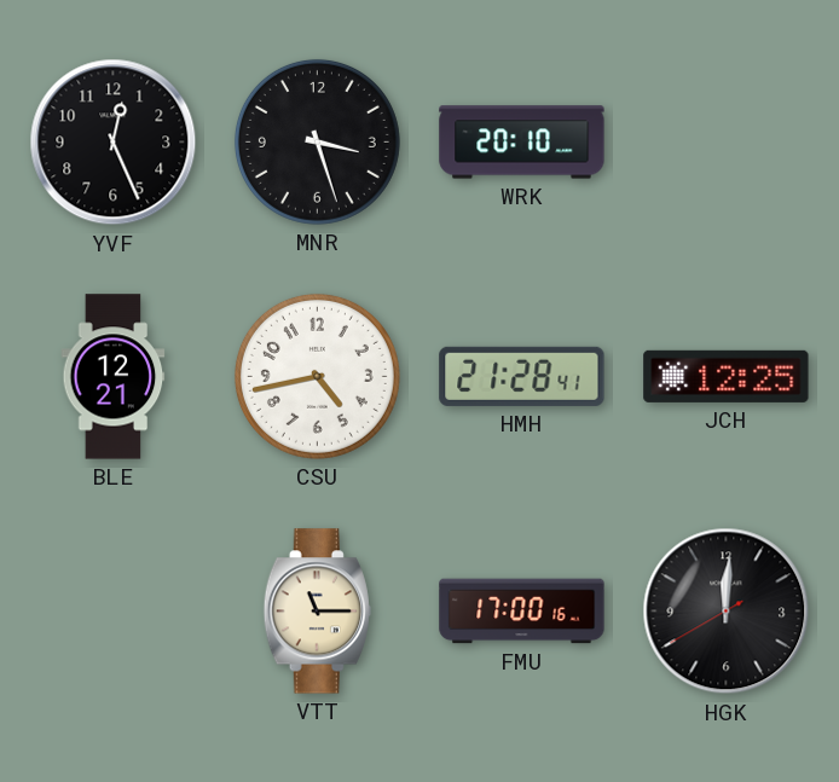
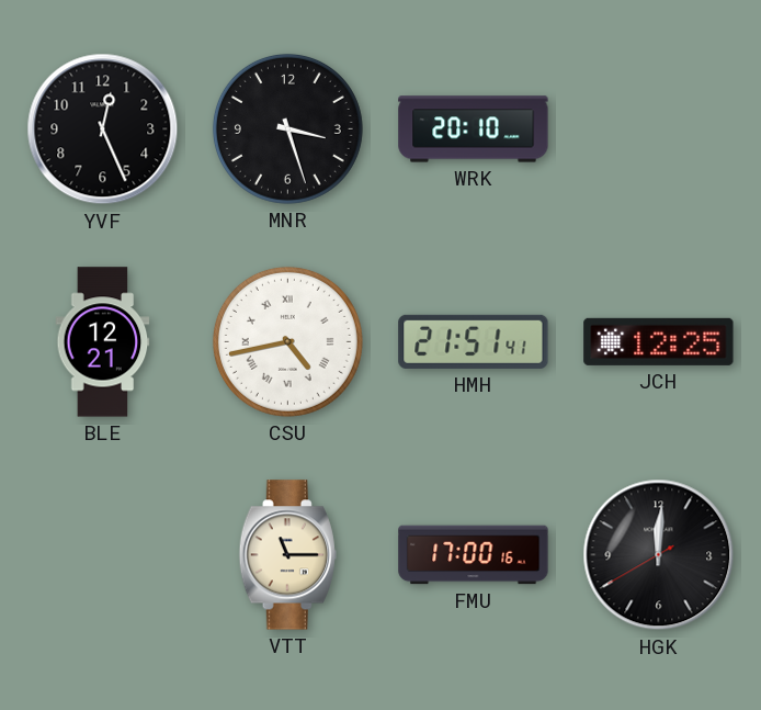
CSU numerals: Arabic -> Roman (287, 341)
HMH: 21:28 -> 21:51 (474, 341)
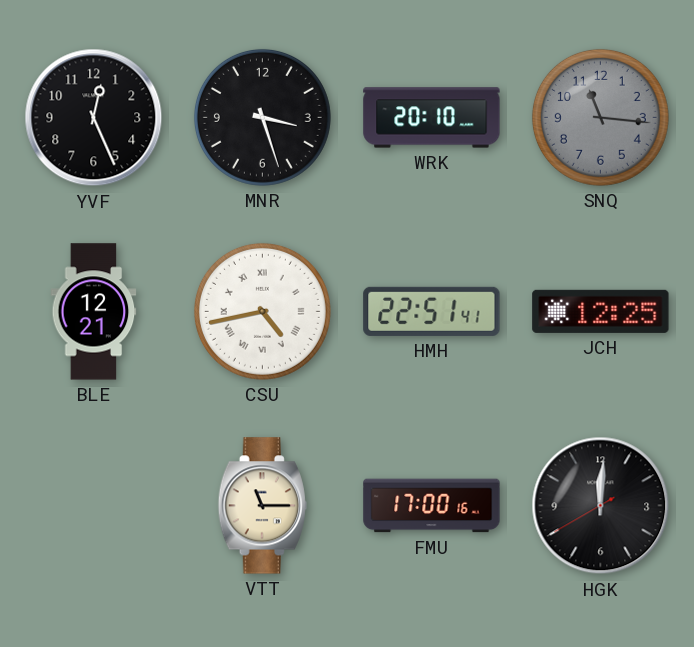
SNQ: none -> 11:16 (600, 117)
HMH: 21:51 -> 22:51 (432, 311)
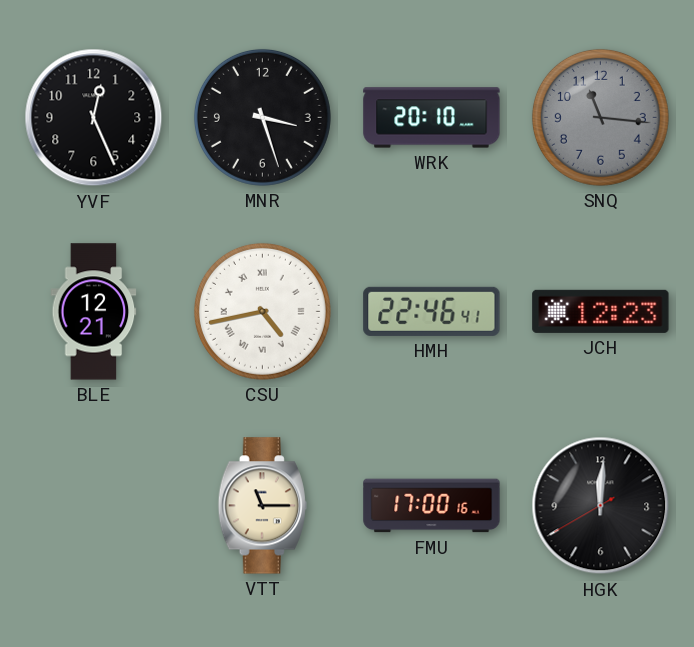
HMH: 22:51 -> 22:46 (432, 311)
JCH: 12:25 -> 12:23 (601, 311)
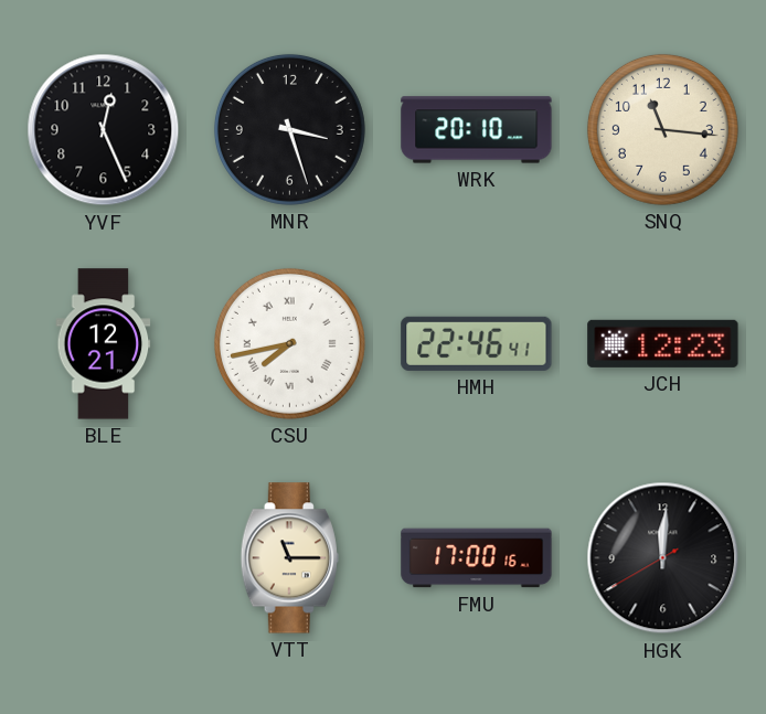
SNQ dial: grey -> cream (662, 129)
CSU: 4:43 -> 7:43 (289, 343)
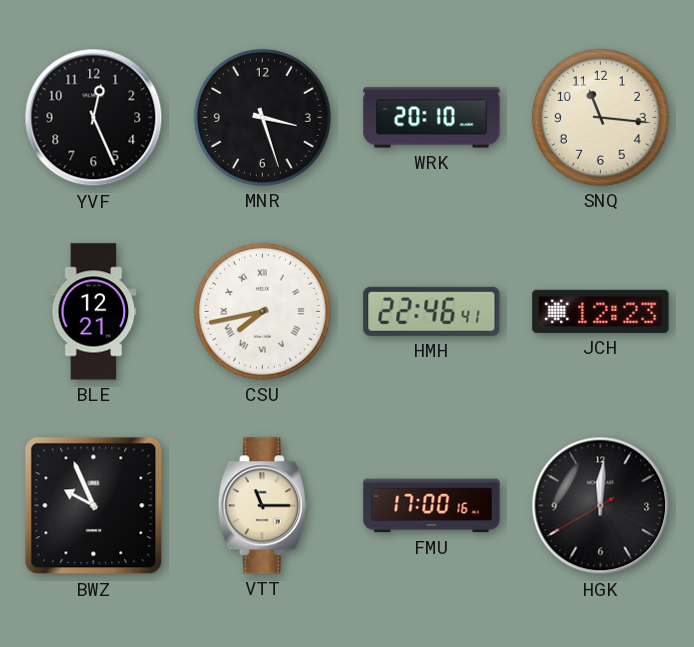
BWZ: none -> 9:56 (94, 506)
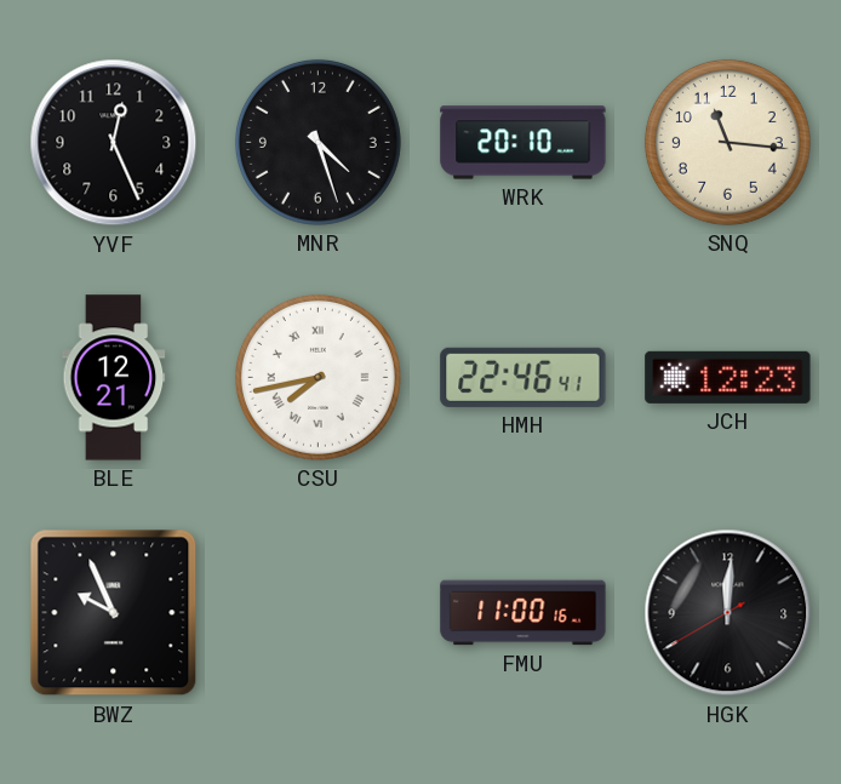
MNR: 3:27 -> 4:27 (317, 142)
VTT: 11:15 -> none (262, 506)
FMU: 17:00 -> 11:00 (524, 613)
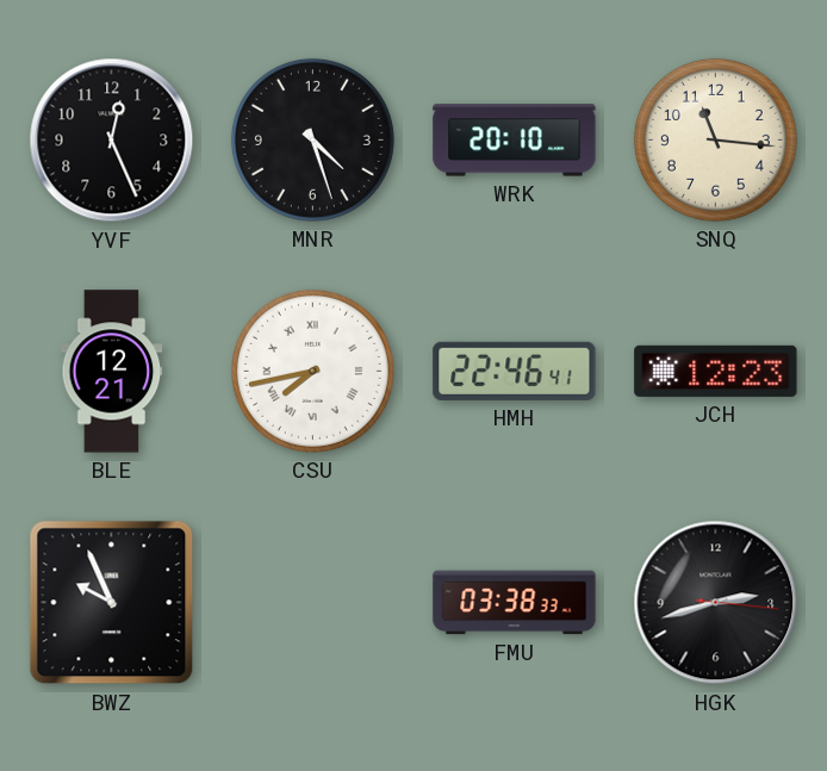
FMU: 11:00 -> 03:38 (515, 603)
HGK: 12:00 -> 2:42 (716, 603)
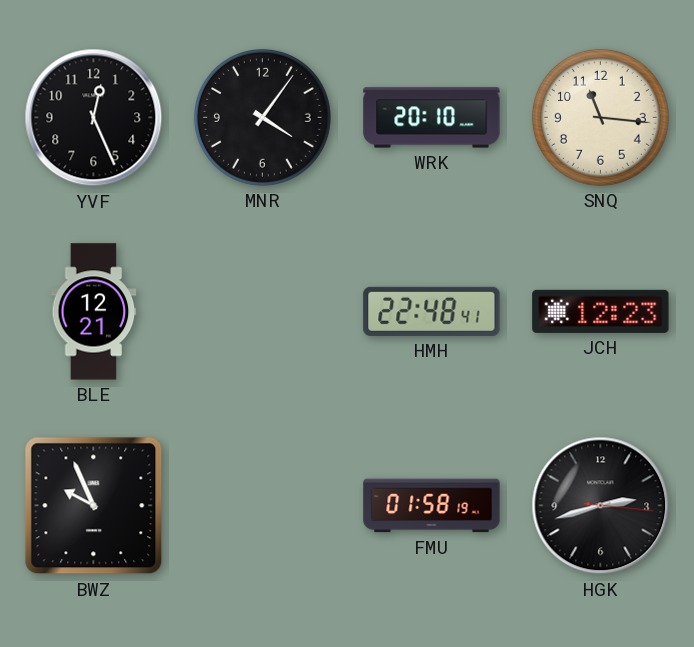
MNR: 4:27 -> 4:06 (262, 117)
CSU: 7:43 -> none (312, 371)
HMH: 22:46 -> 22:48 (432, 311)
FMU: 03:38 -> 01:58 (432, 506)
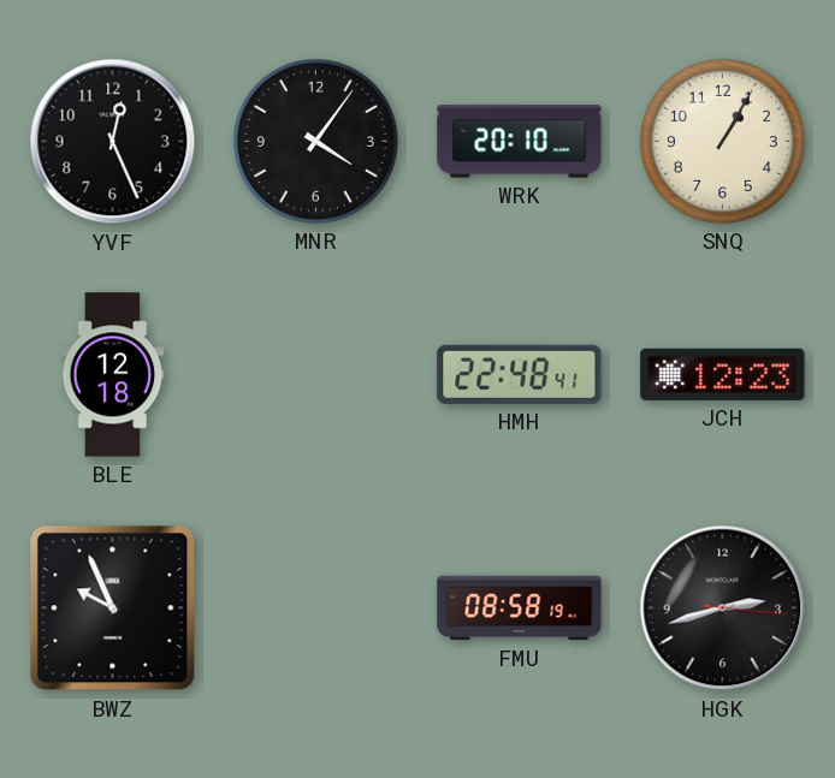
SNQ: 11:16 -> 1:05 (722, 141)
BLE: 12:21 -> 12:18 (113, 375)
FMU: 01:58 -> 08:58 (520, 608)
